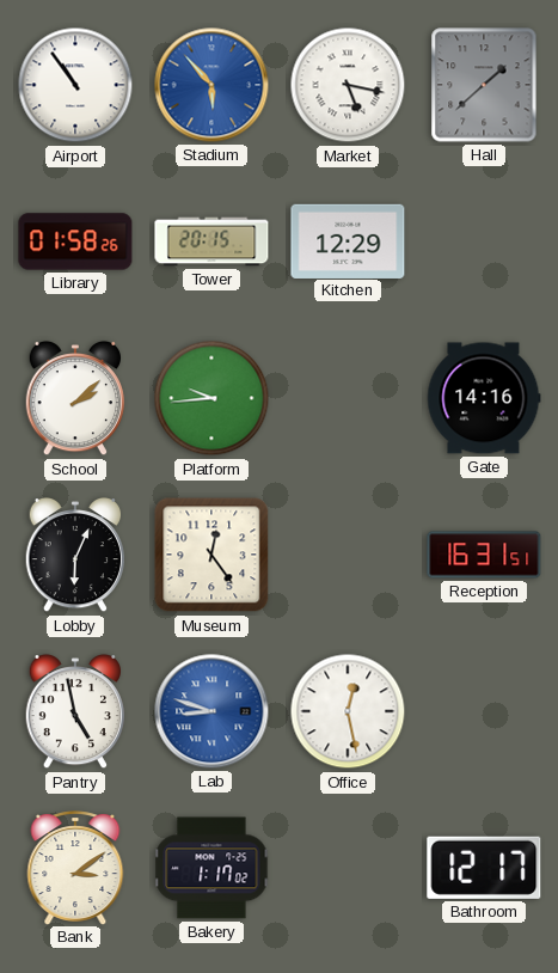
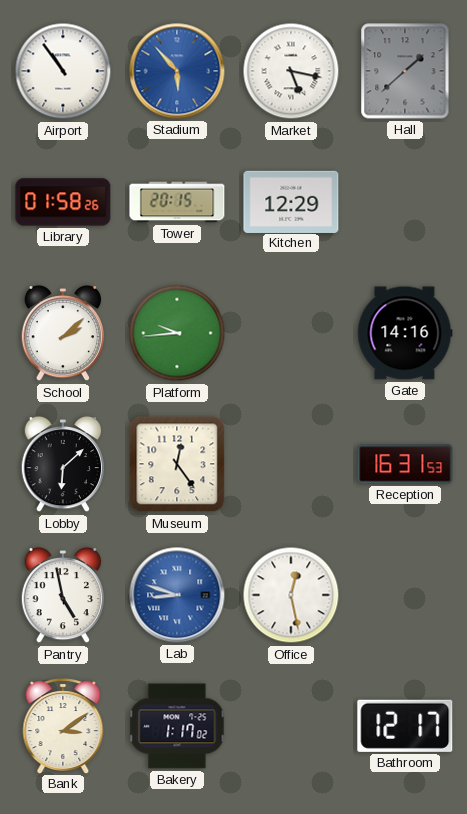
Lobby: 6:04 -> 6:08 (62, 464)
Reception: 16:31:51 -> 16:31:53 (405, 464)
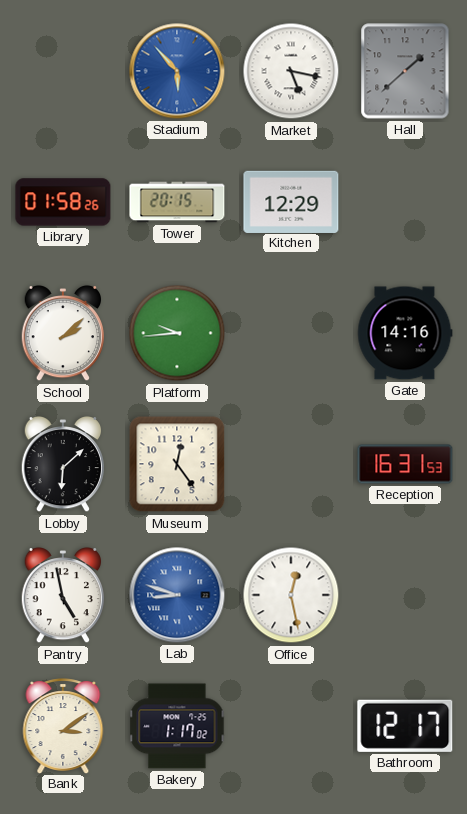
Airport: 10:54 -> none (63, 71)
